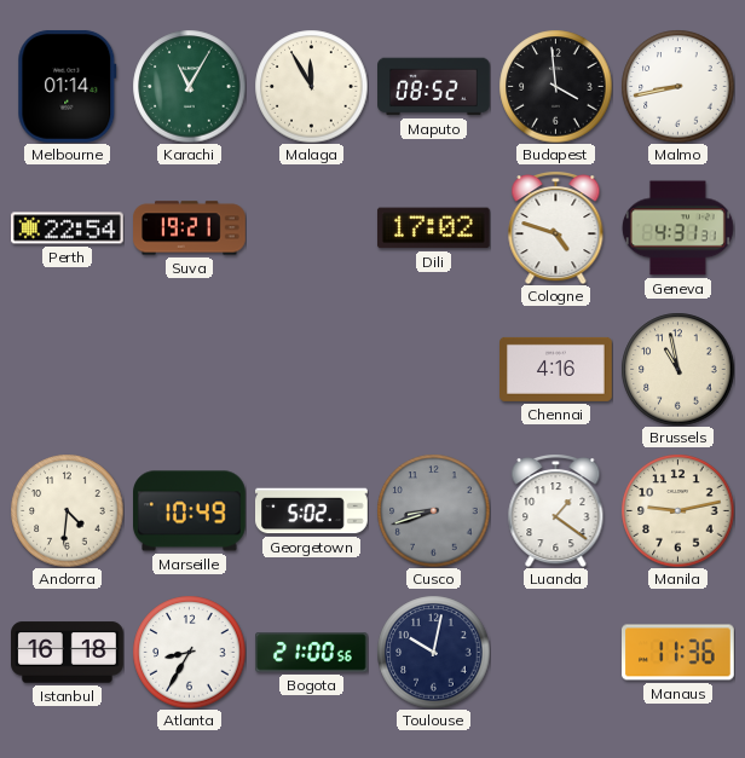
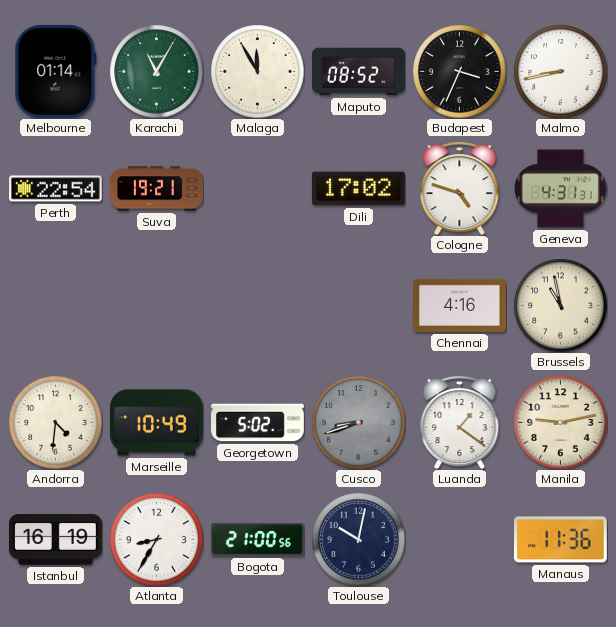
Budapest: 3:59 -> 3:34 (459, 71)
Istanbul: 16:18 -> 16:19 (56, 540)
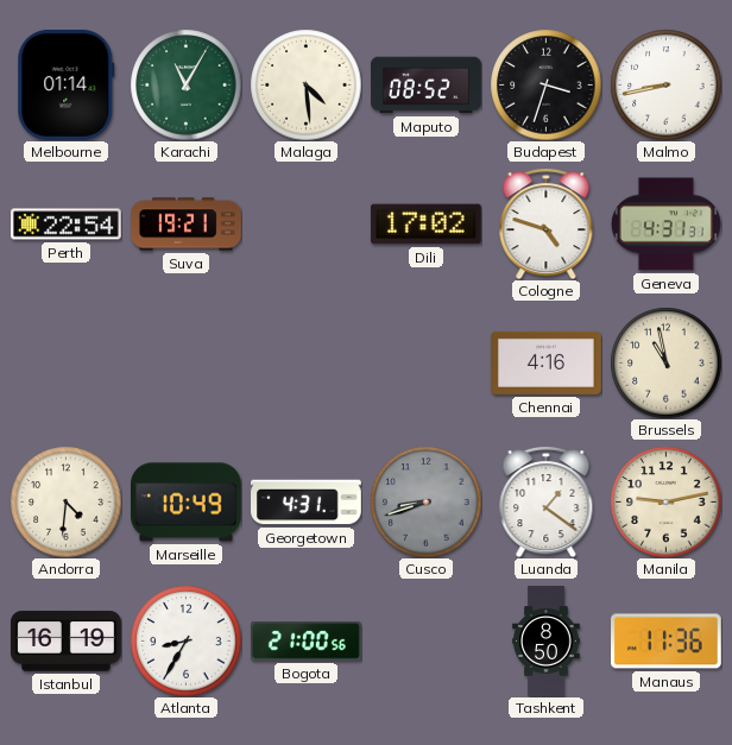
Malaga: 11:55 -> 4:29 (305, 84)
Budapest: 3:34 -> 3:33 (545, 84)
Georgetown: 5:02 -> 4:31 (307, 503)
Toulouse: 10:02 -> none (358, 539)
Tashkent: none -> 8:50 (547, 642)
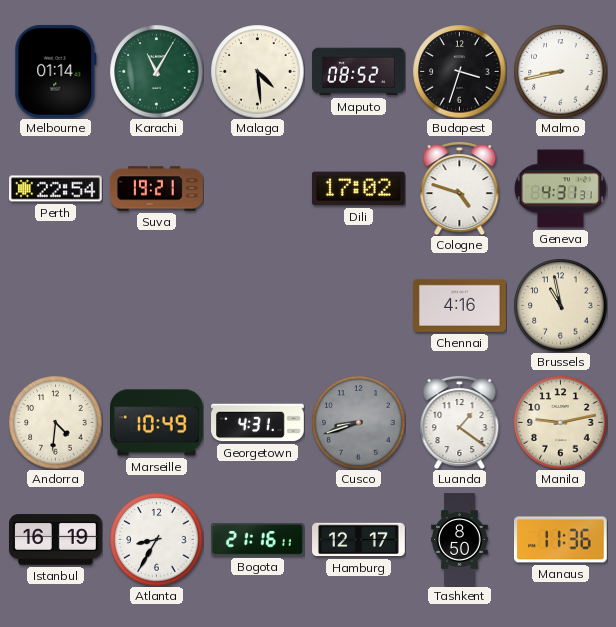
Bogota: 21:00 -> 21:16 (258, 540)
Hamburg: none -> 12:17 (359, 540)
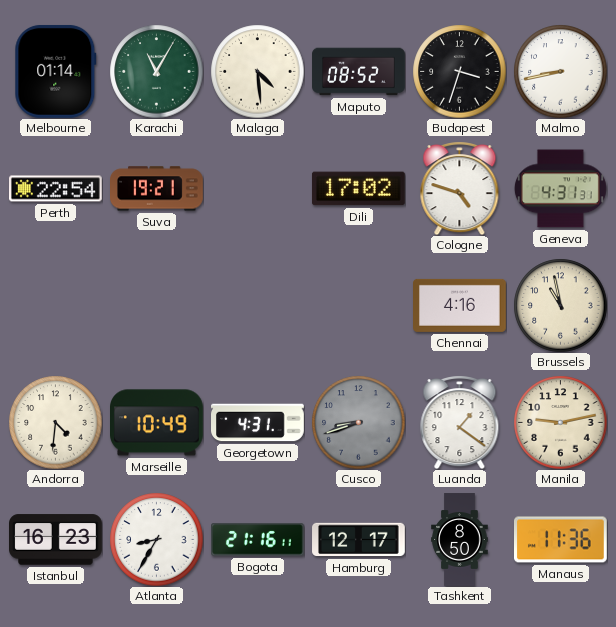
Istanbul: 16:19 -> 16:23 (56, 540)
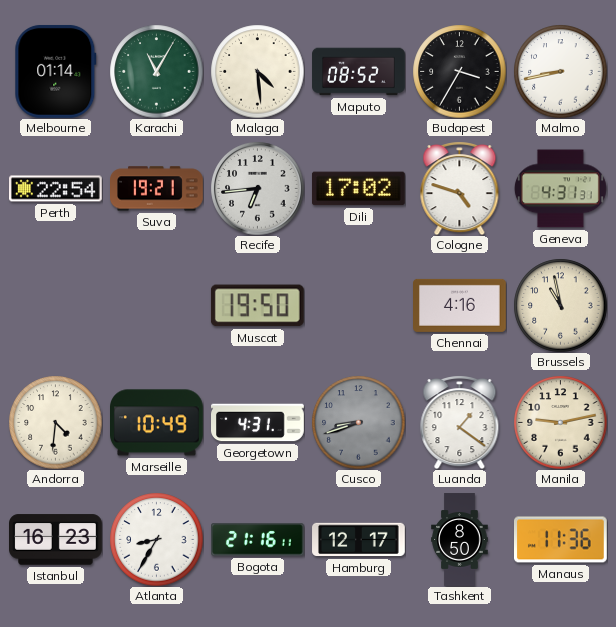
Budapest: 3:33 -> 3:35 (459, 71)
Recife: none -> 6:44 (257, 188)
Muscat: none -> 19:50 (257, 306)
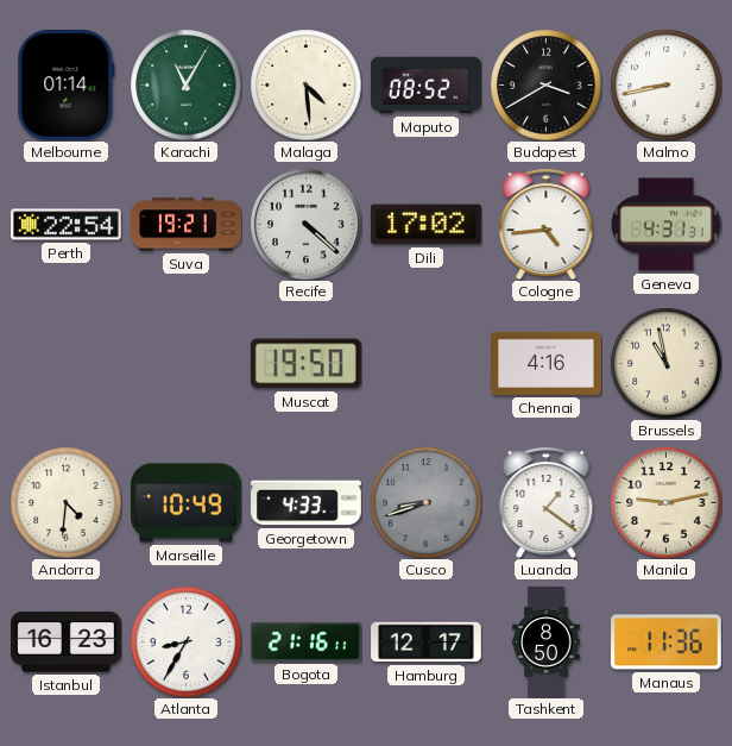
Budapest: 3:35 -> 3:40 (545, 84)
Recife: 6:44 -> 4:22 (305, 224)
Cologne: 4:48 -> 4:44 (547, 225)
Georgetown: 4:31 -> 4:33 (307, 503)
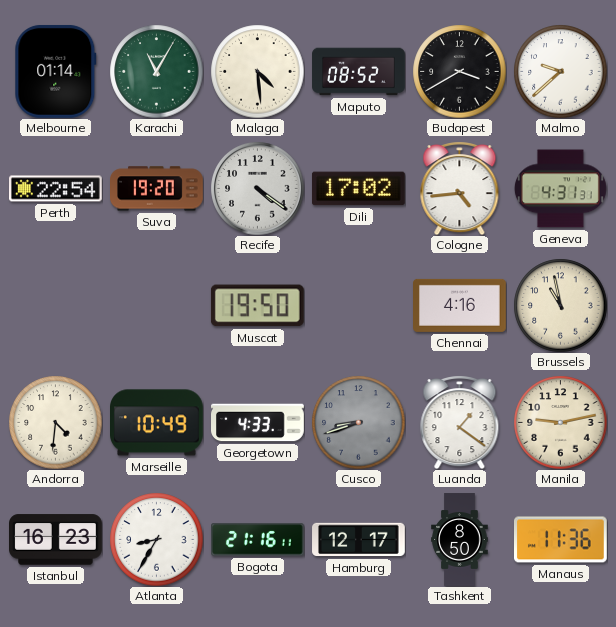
Malmo: 8:43 -> 9:38 (560, 71)
Suva: 19:21 -> 19:20 (157, 189)
Recife: 4:22 -> 4:21 (257, 188)
